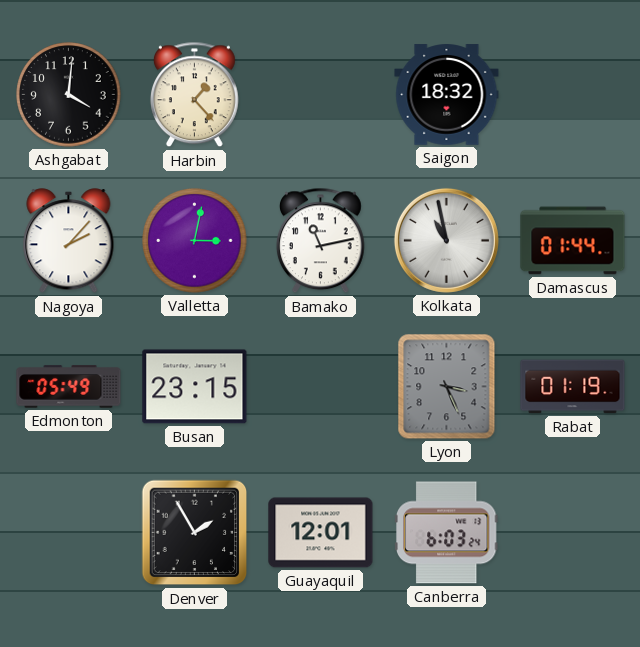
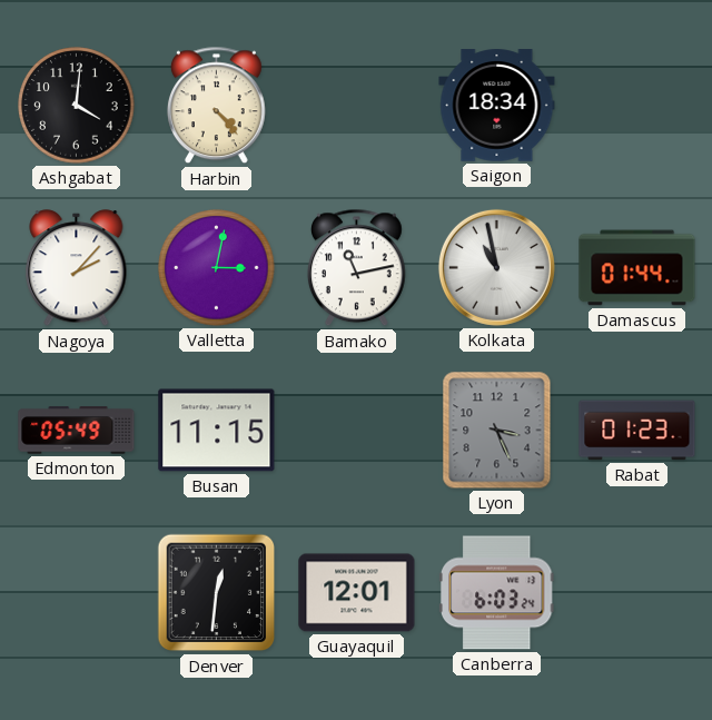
Harbin: 1:23 -> 4:23 (217, 106)
Saigon: 18:32 -> 18:34 (497, 106)
Busan: 23:15 -> 11:15 (217, 431)
Rabat: 01:19 -> 01:23 (637, 431)
Denver: 1:55 -> 12:31 (217, 593)
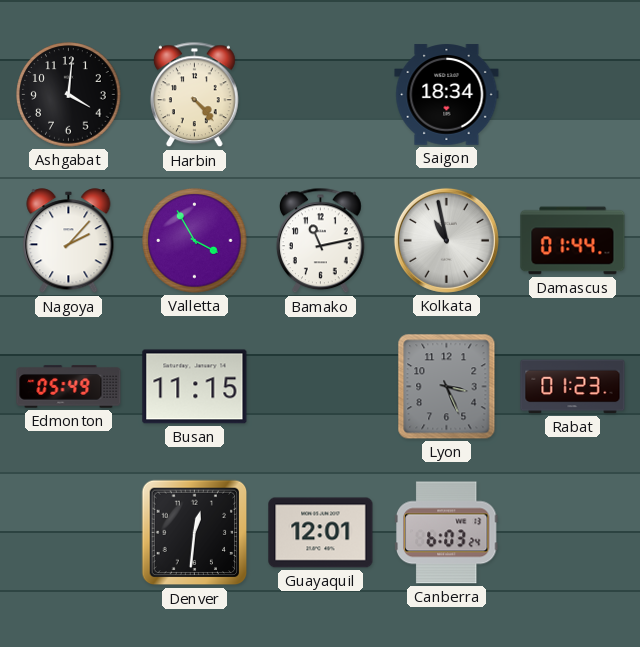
Valletta: 3:02 -> 3:55 (195, 241)
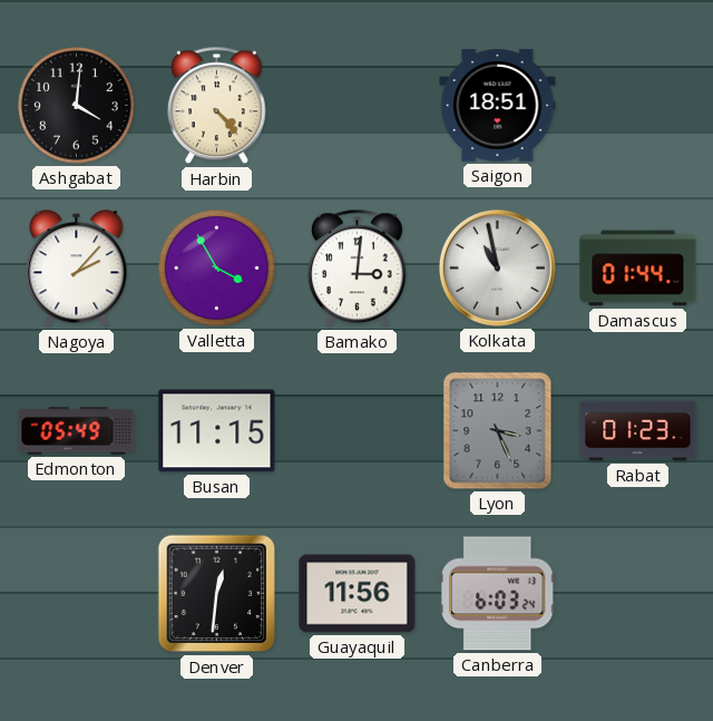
Saigon: 18:34 -> 18:51 (498, 106)
Bamako: 11:13 -> 3:01 (358, 269)
Guayaquil: 12:01 -> 11:56 (358, 594)
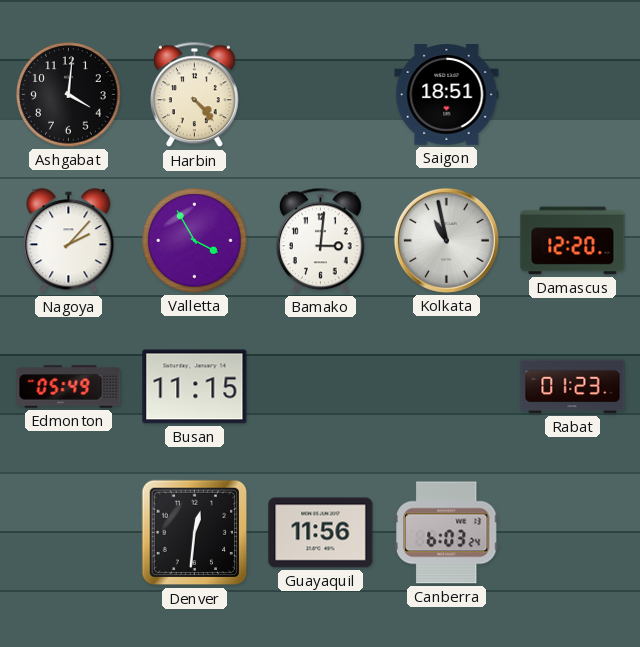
Damascus: 01:44 -> 12:20 (573, 241)
Lyon: 3:26 -> none (498, 431)
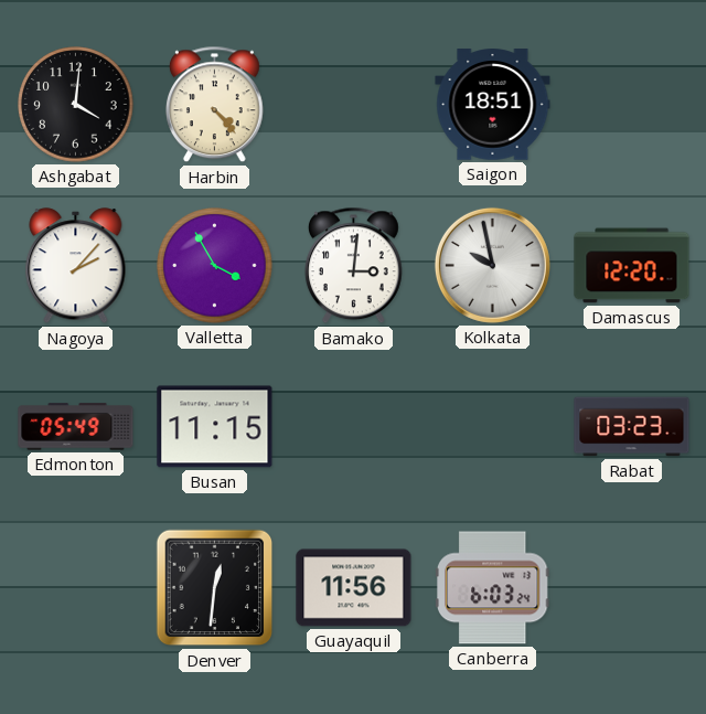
Kolkata: 10:58 -> 9:58 (492, 265)
Rabat: 01:23 -> 03:23 (632, 427)
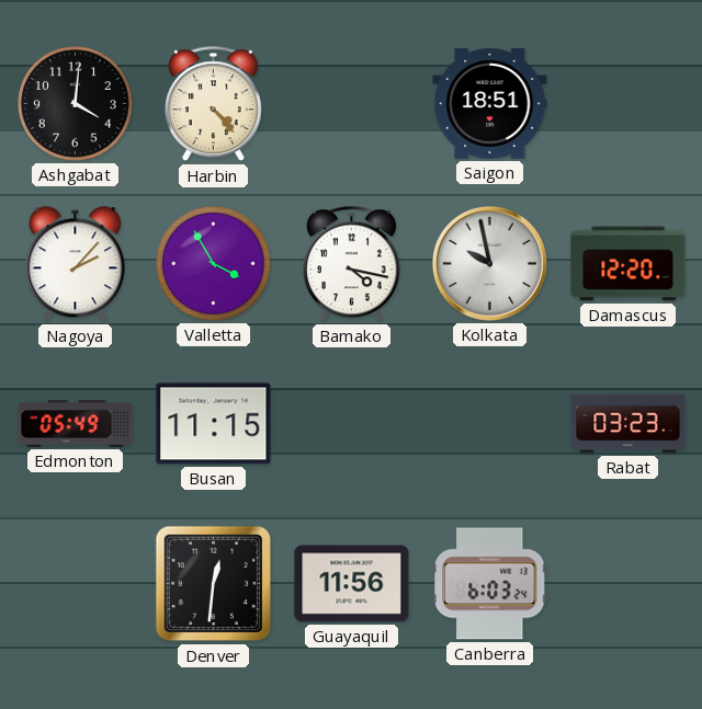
Bamako: 3:01 -> 4:17 (352, 264)
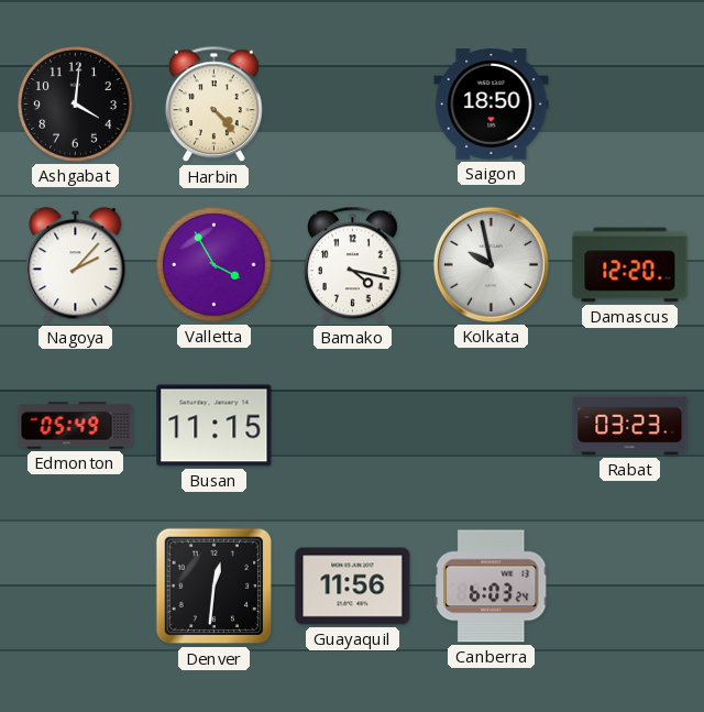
Saigon: 18:51 -> 18:50 (492, 105)
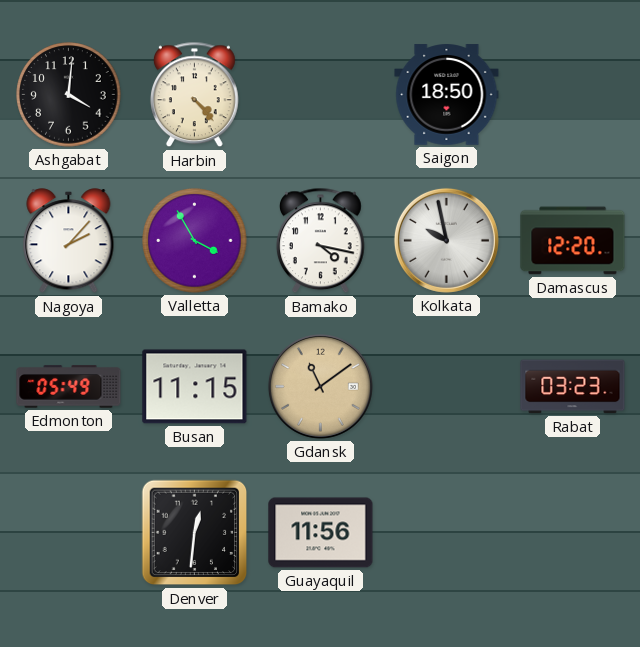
Gdansk: none -> 11:09 (320, 386)
Canberra: 6:03 -> none (491, 587)
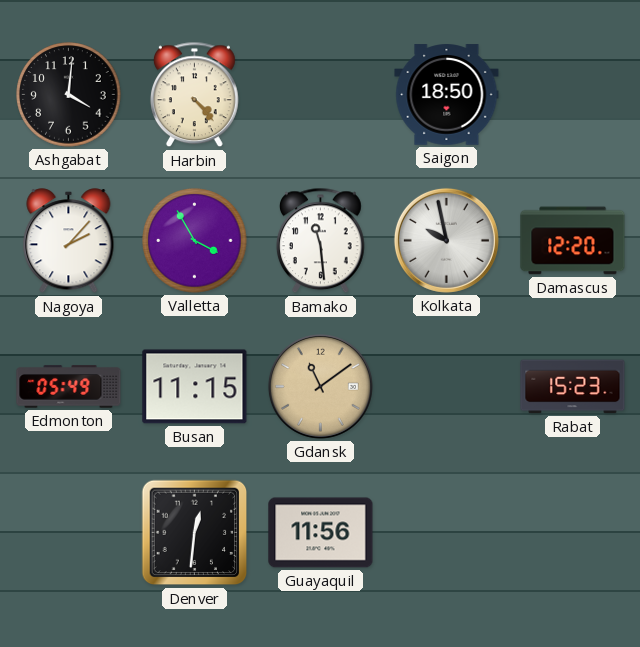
Bamako: 4:17 -> 11:29 (321, 241)
Rabat: 03:23 -> 15:23 (573, 387)
